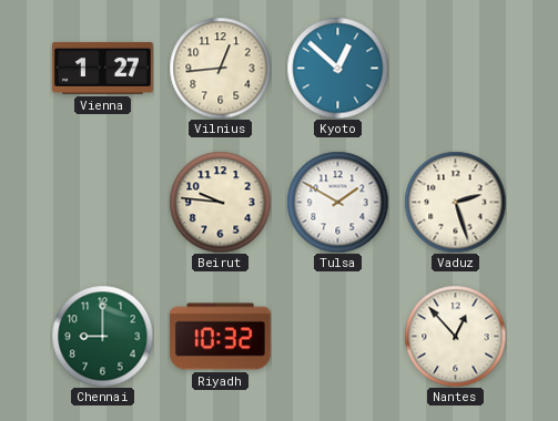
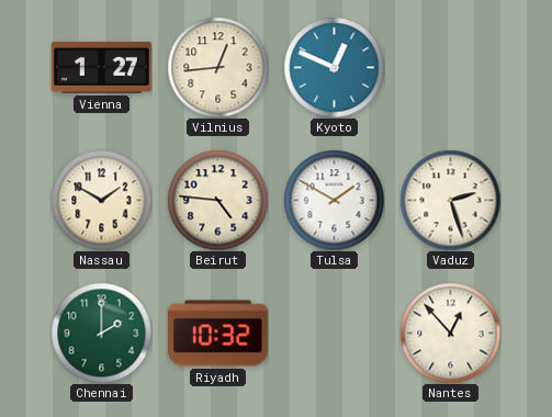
Kyoto: 12:52 -> 12:49 (334, 67)
Nassau: none -> 1:50 (101, 200)
Beirut: 9:46 -> 4:46 (217, 200)
Chennai: 9:00 -> 2:00 (101, 333)
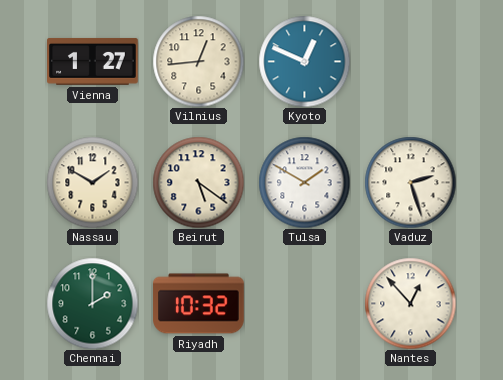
Beirut: 4:46 -> 5:21 (198, 182)
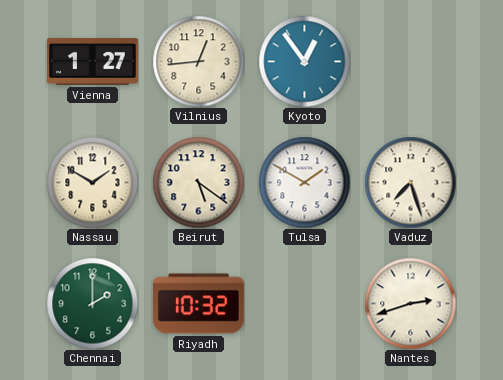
Kyoto: 12:49 -> 12:54 (304, 61)
Vaduz: 2:27 -> 7:27 (410, 182)
Nantes: 12:53 -> 2:42 (410, 303)
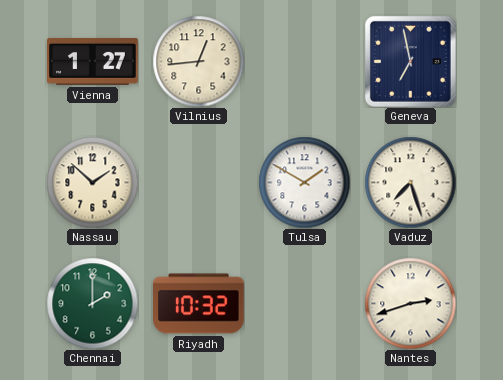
Kyoto: 12:54 -> none (304, 61)
Geneva: none -> 6:58 (410, 61)
Nassau: 1:50 -> 1:52 (92, 182)
Beirut: 5:21 -> none (198, 182)
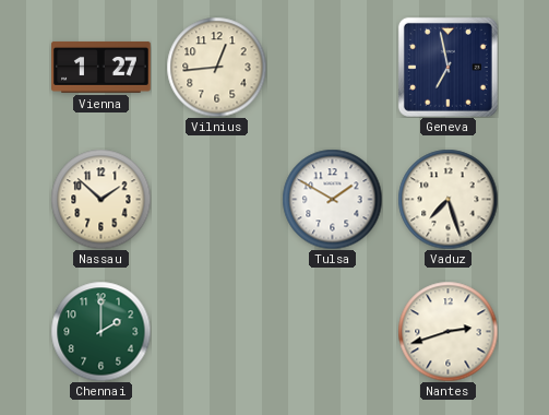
Riyadh: 10:32 -> none (199, 304)
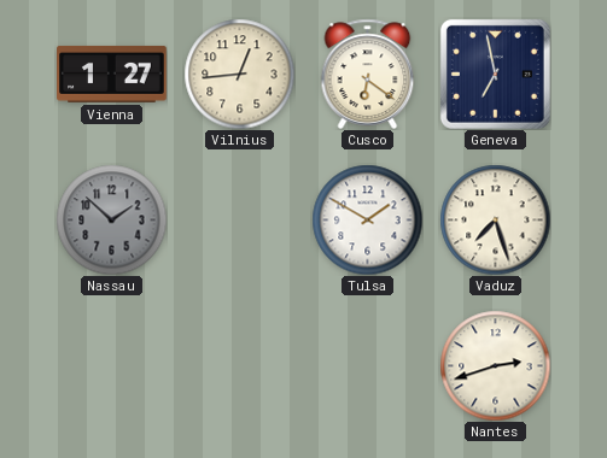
Cusco: none -> 6:21 (368, 74)
Nassau dial: cream -> grey (111, 219)
Chennai: 2:00 -> none (100, 331)
